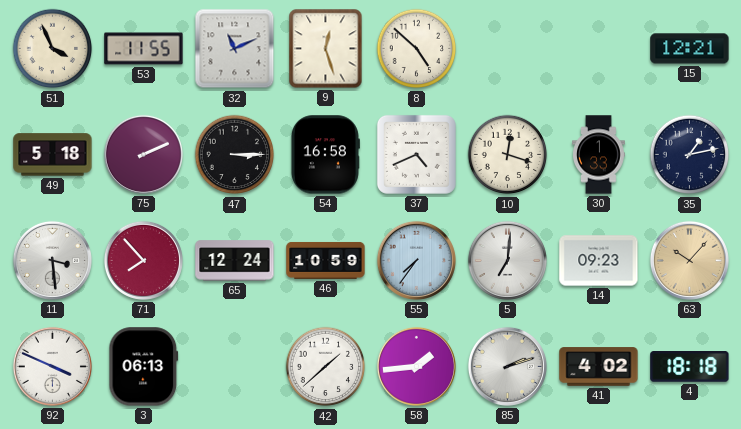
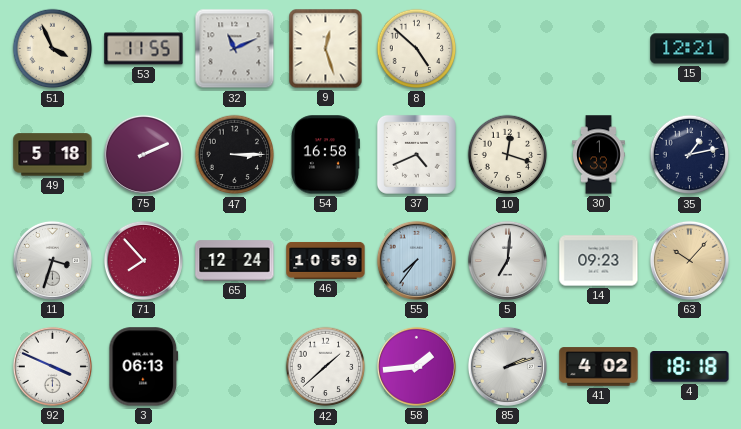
11: 3:29 -> 3:33 (52, 260)
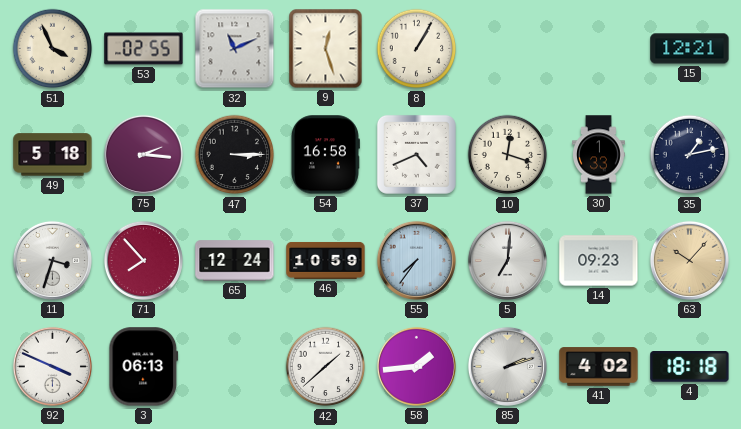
53: 11:55 -> 02:55 (144, 49)
8: 4:52 -> 1:05 (417, 49)
75: 2:11 -> 2:16 (143, 154)
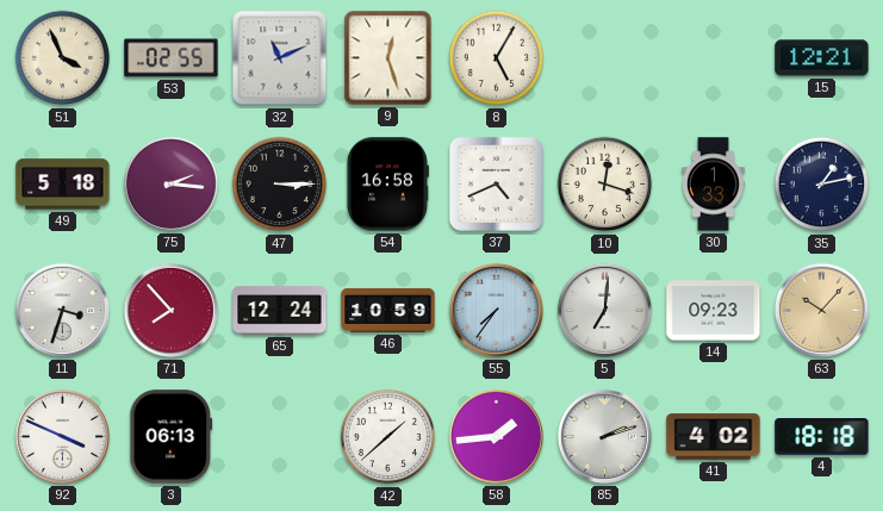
8: 1:05 -> 5:05 (497, 58)
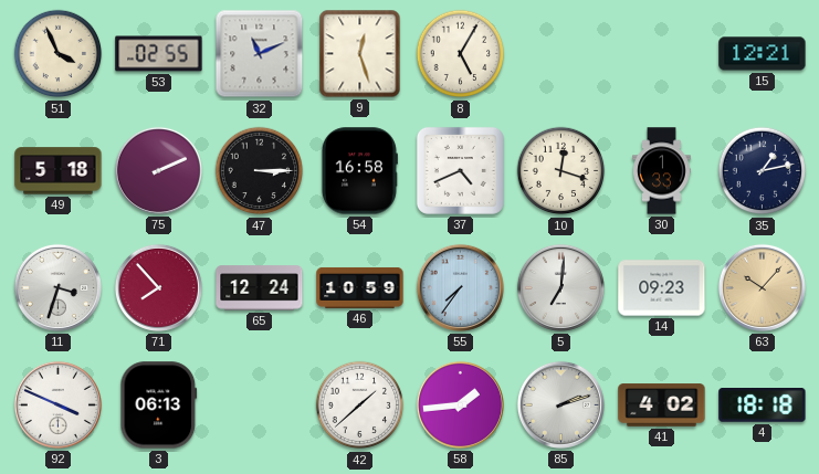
75: 2:16 -> 2:11 (158, 170)
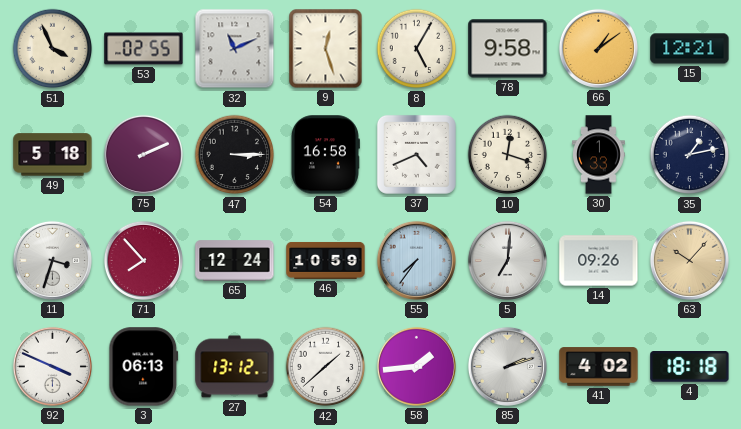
78: none -> 9:58 (508, 49)
66: none -> 1:09 (598, 48)
14: 09:23 -> 09:26 (599, 261)
27: none -> 13:12 (235, 367)
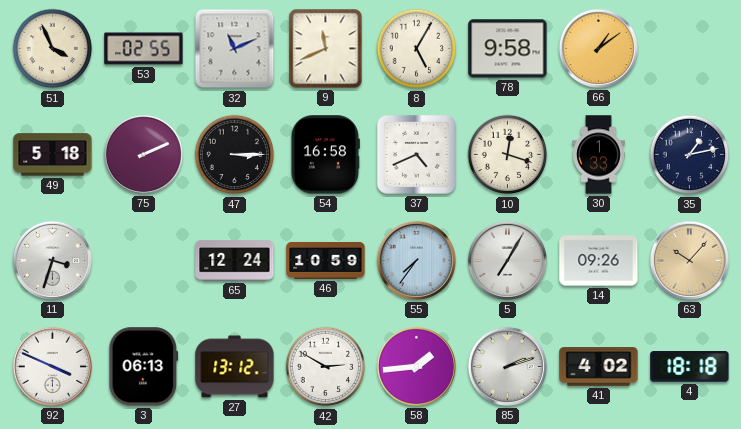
9: 12:27 -> 11:41 (326, 49)
15: 12:21 -> none (690, 49)
71: 7:53 -> none (143, 260)
5: 7:01 -> 7:05 (507, 260)
42: 1:38 -> 2:50 (326, 367)
